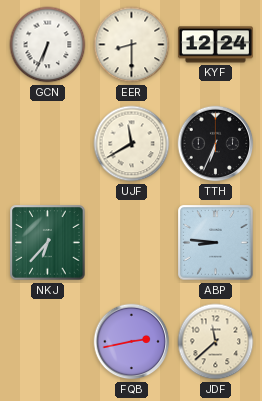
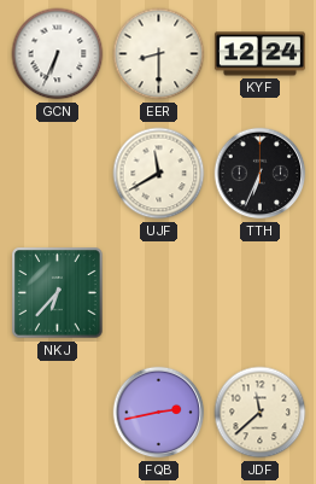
ABP: 8:46 -> none (216, 243)
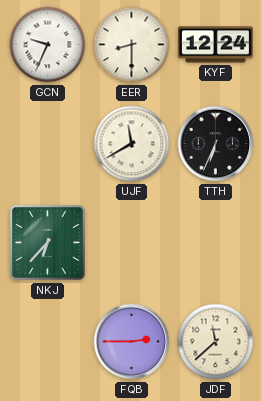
GCN: 6:34 -> 9:34 (48, 45)
FQB: 2:43 -> 2:45 (132, 342)
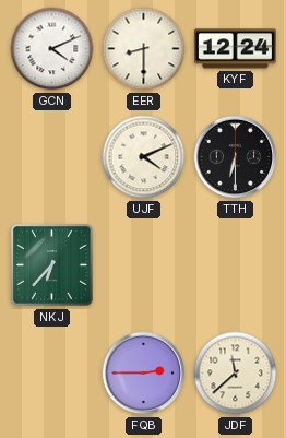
GCN: 9:34 -> 4:11 (52, 49)
UJF: 11:40 -> 4:11 (144, 157)
TTH: 6:34 -> 6:30 (236, 157)
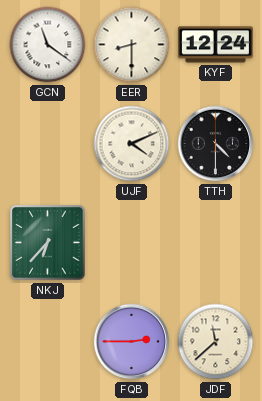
GCN: 4:11 -> 11:21 (48, 45)
TTH: 6:30 -> 4:30 (216, 144)
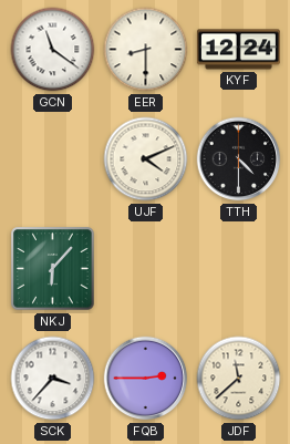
NKJ: 6:37 -> 6:07 (53, 269)
SCK: none -> 3:37 (53, 379)
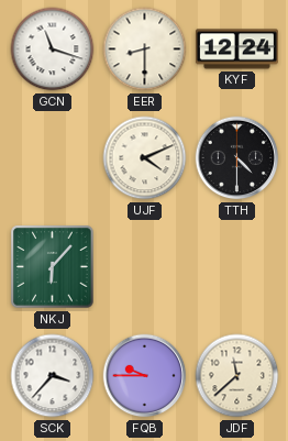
GCN: 11:21 -> 11:18 (53, 49)
FQB: 2:45 -> 9:45 (145, 376)
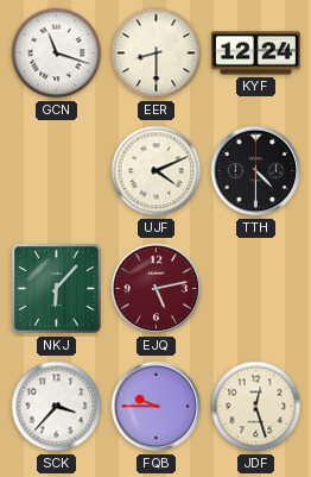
EJQ: none -> 5:13 (157, 289)
JDF: 11:38 -> 12:27 (256, 407)
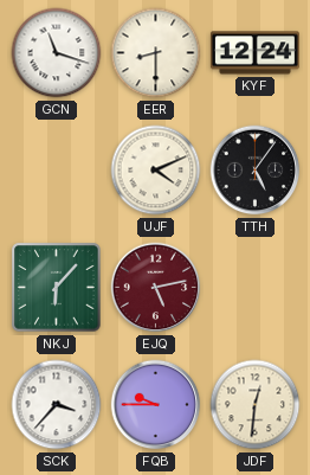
TTH: 4:30 -> 5:06 (256, 171)
JDF: 12:27 -> 12:31 (256, 405)
